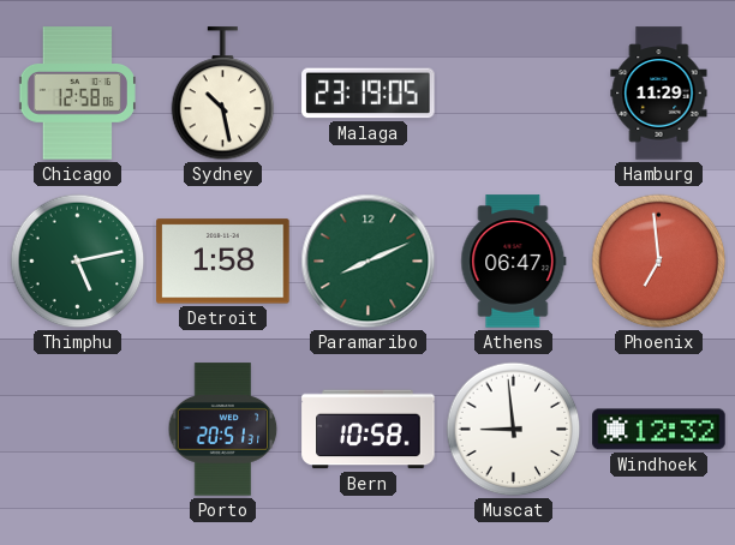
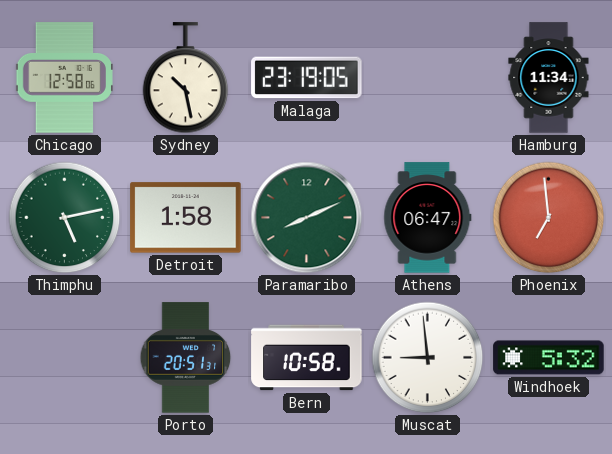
Hamburg: 11:29 -> 11:34 (549, 78)
Windhoek: 12:32 -> 5:32 (549, 358)
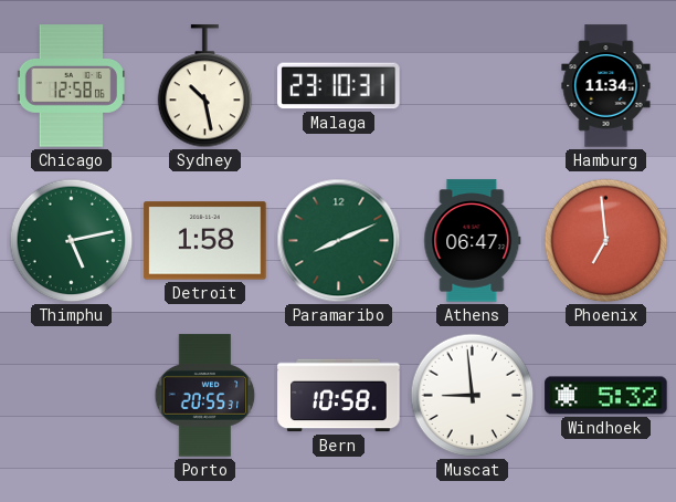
Malaga: 23:19 -> 23:10 (339, 86)
Porto: 20:51 -> 20:55 (205, 396)
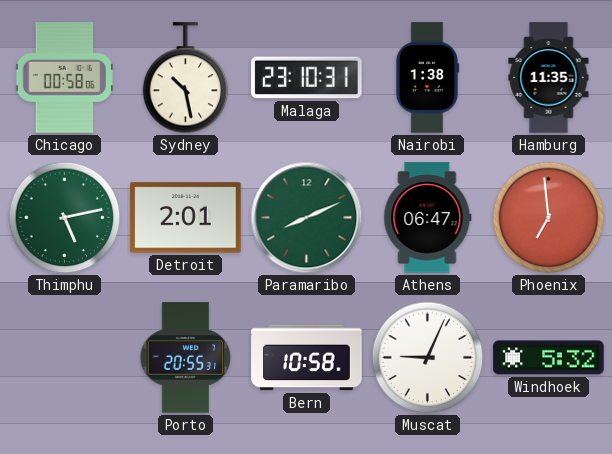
Chicago: 12:58 -> 00:58 (64, 78)
Nairobi: none -> 1:38 (427, 78)
Hamburg: 11:34 -> 11:35 (549, 78)
Detroit: 1:58 -> 2:01 (186, 218)
Muscat: 8:59 -> 9:04 (428, 358)
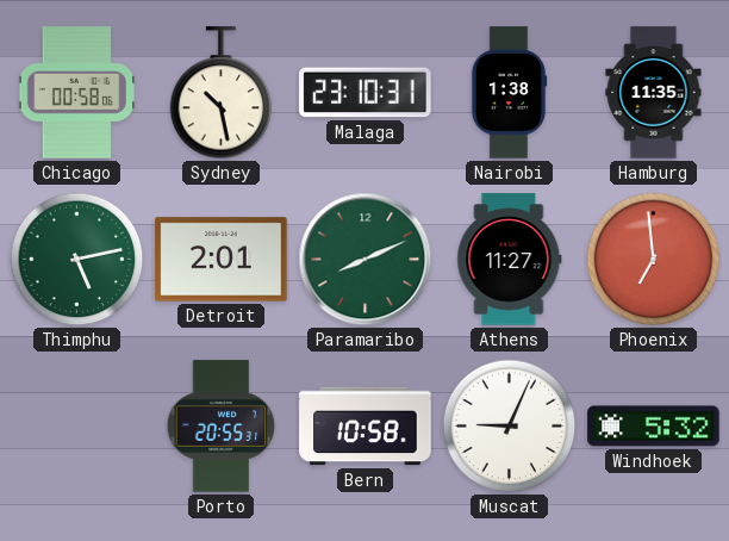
Athens: 06:47 -> 11:27 (510, 260)
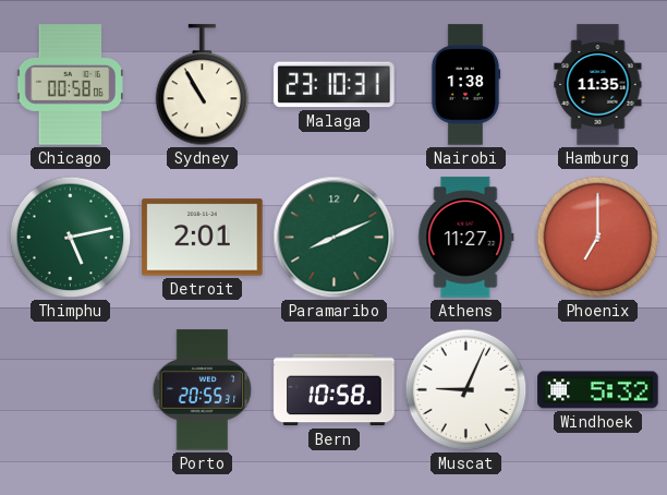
Sydney: 10:28 -> 10:55 (203, 85)
Phoenix: 6:59 -> 7:00 (598, 238)
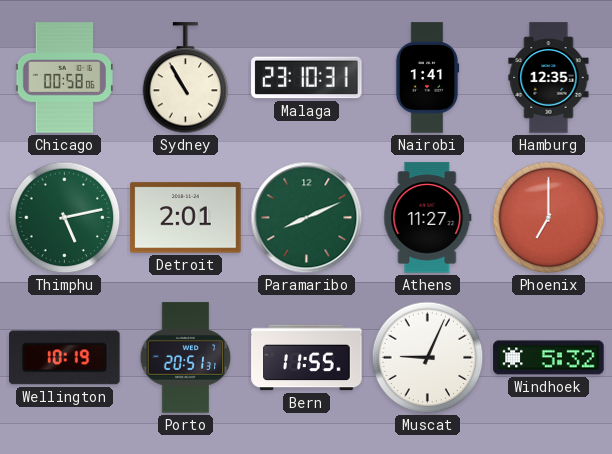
Nairobi: 1:38 -> 1:41 (427, 78)
Hamburg: 11:35 -> 12:35 (549, 78)
Wellington: none -> 10:19 (65, 358)
Porto: 20:55 -> 20:51 (186, 358)
Bern: 10:58 -> 11:55 (307, 358)
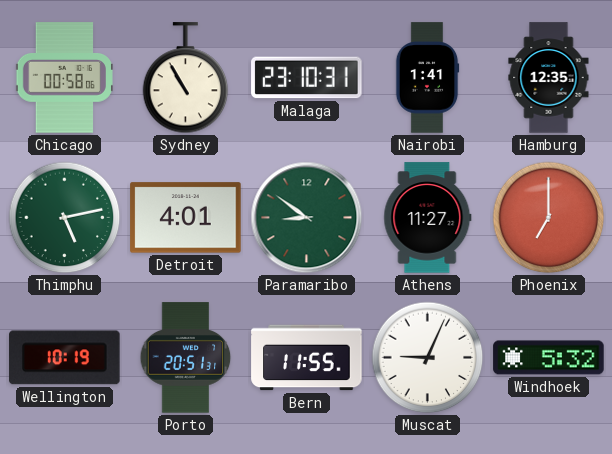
Detroit: 2:01 -> 4:01 (186, 218)
Paramaribo: 8:11 -> 8:51 (307, 218)
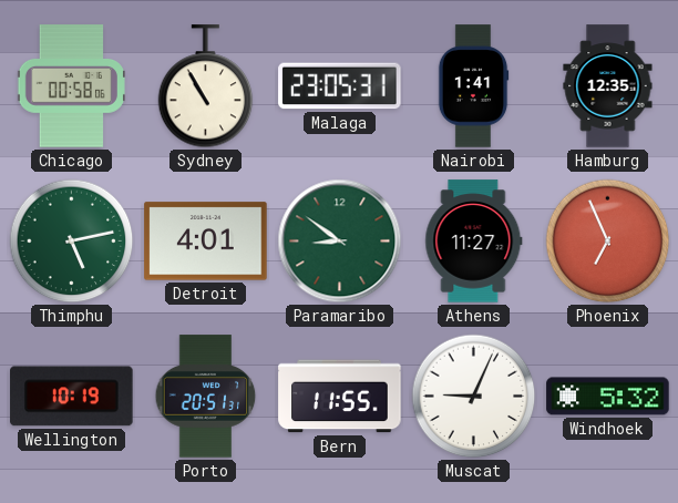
Malaga: 23:10 -> 23:05 (340, 86)
Phoenix: 7:00 -> 6:56 (608, 242)
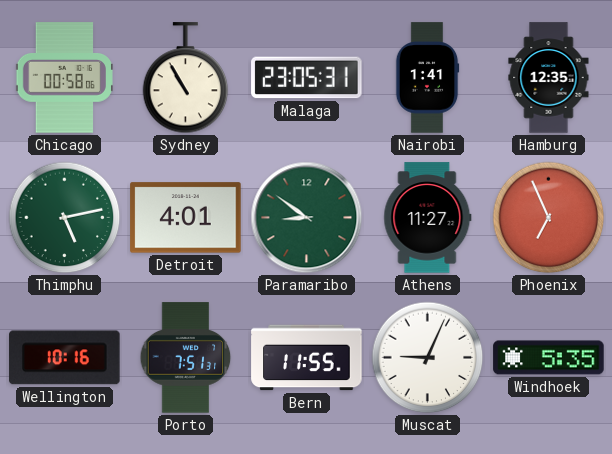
Wellington: 10:19 -> 10:16 (65, 358)
Porto: 20:51 -> 7:51 (186, 358)
Windhoek: 5:32 -> 5:35 (549, 358)
